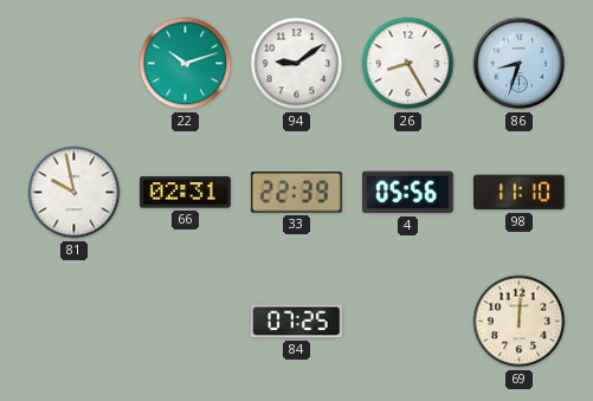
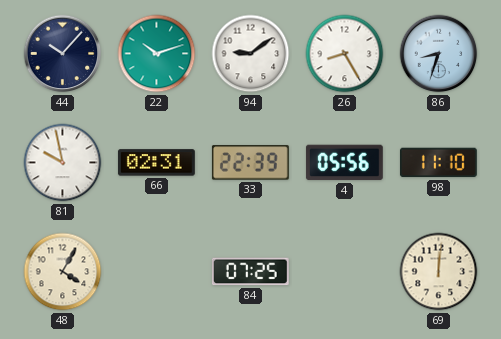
44: none -> 10:07 (63, 54)
48: none -> 4:05 (63, 272)
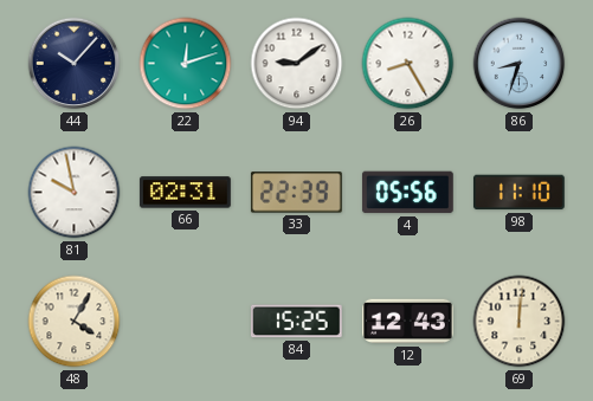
22: 10:12 -> 12:12 (186, 64)
84: 07:25 -> 15:25 (296, 322)
12: none -> 12:43 (407, 322)
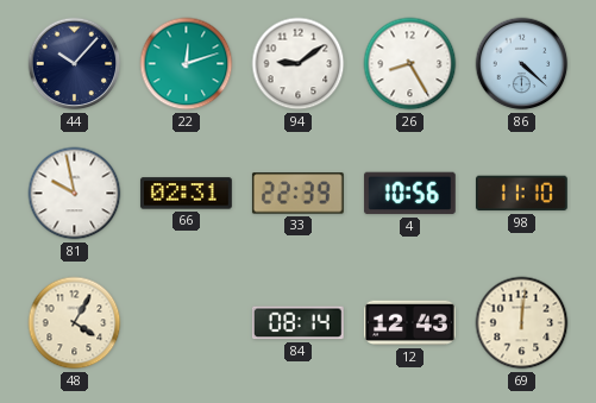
86: 8:33 -> 4:22 (522, 64)
4: 05:56 -> 10:56 (409, 194)
84: 15:25 -> 08:14 (297, 323)
